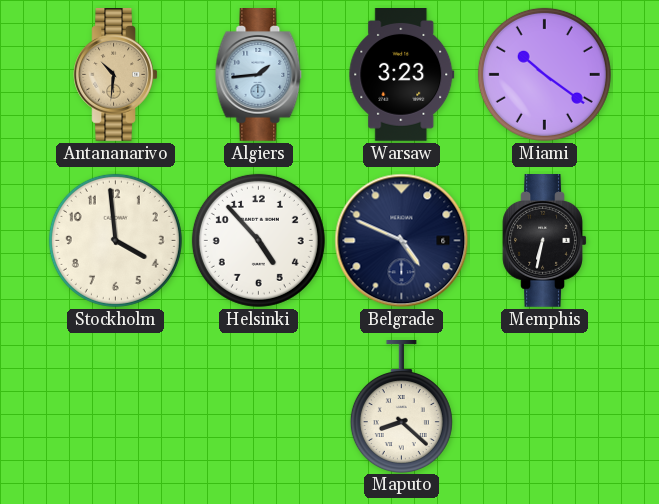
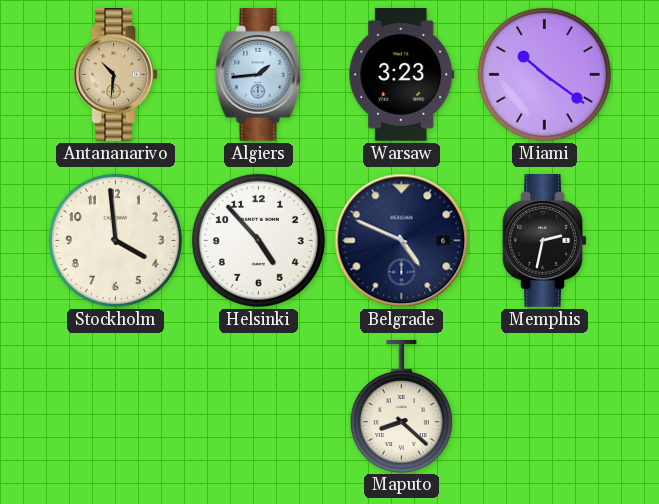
Memphis: 6:32 -> 2:32 (545, 241)
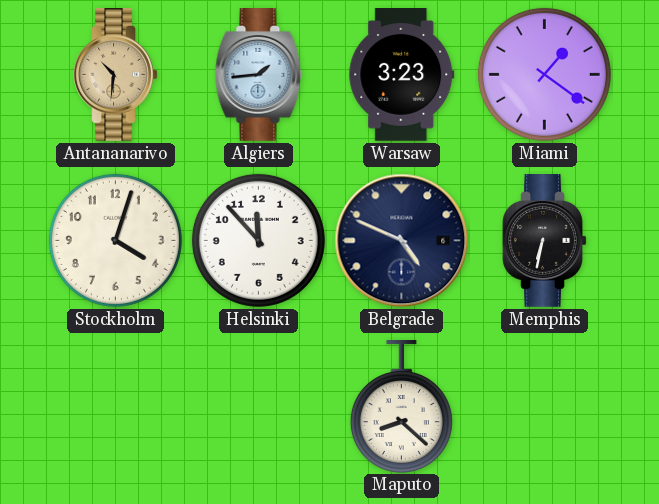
Miami: 10:21 -> 1:21 (544, 74)
Stockholm: 3:59 -> 4:03 (115, 240)
Helsinki: 4:53 -> 11:53 (258, 240)
Memphis: 2:32 -> 6:32 (545, 241)
